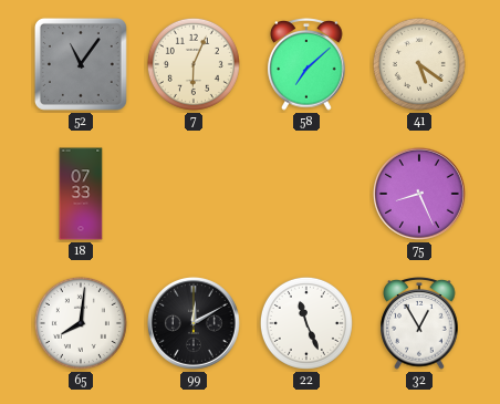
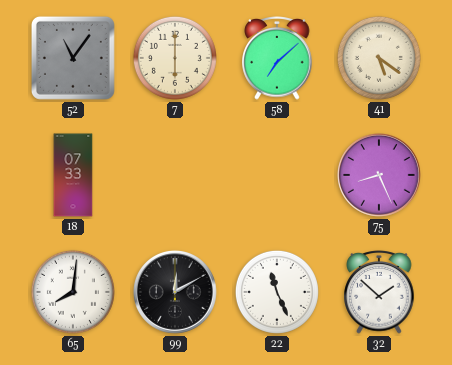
7: 6:04 -> 6:00 (175, 58)
32: 12:55 -> 1:52 (379, 292)
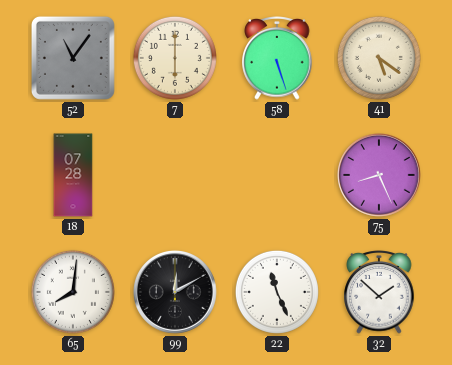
58: 7:08 -> 5:27 (277, 58)
18: 07:33 -> 07:28 (73, 175)
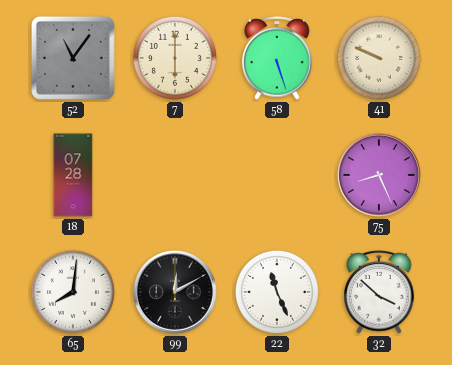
41: 5:21 -> 9:49 (379, 58)
32: 1:52 -> 3:52 (379, 292)
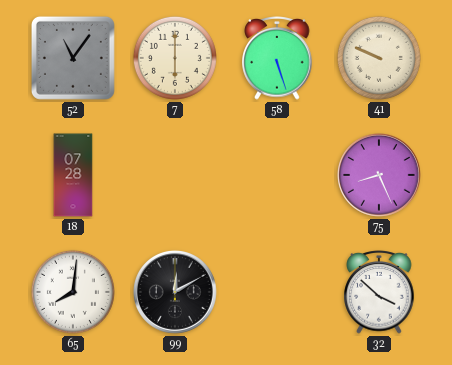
22: 11:26 -> none (277, 292)
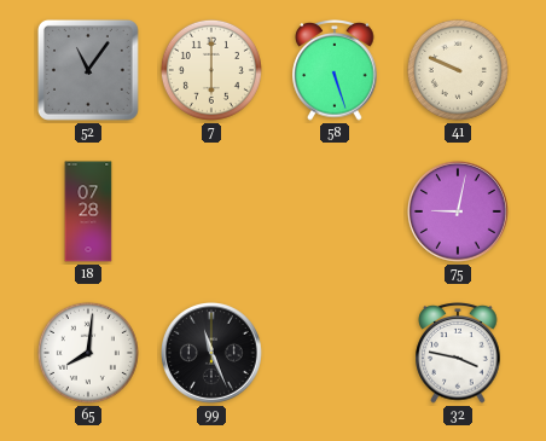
75: 8:26 -> 9:02 (458, 211)
99: 12:10 -> 11:26 (211, 353)
32: 3:52 -> 3:47 (458, 353)
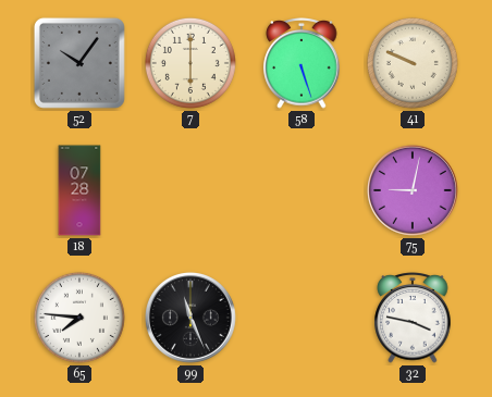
52: 11:06 -> 10:06 (79, 63)
65: 8:01 -> 7:46 (79, 318)
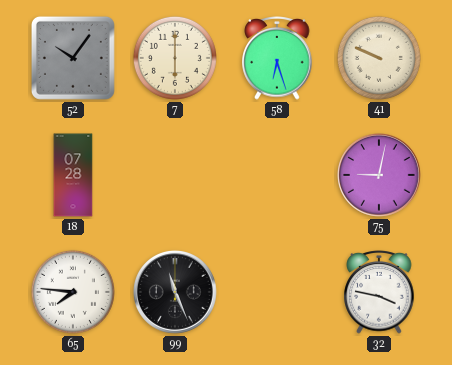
58: 5:27 -> 6:27 (277, 58)
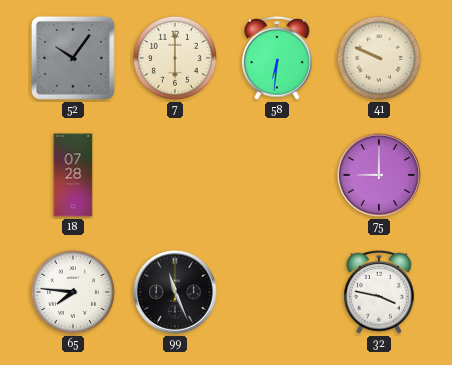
58: 6:27 -> 6:31 (277, 58)
75: 9:02 -> 9:00 (379, 175)
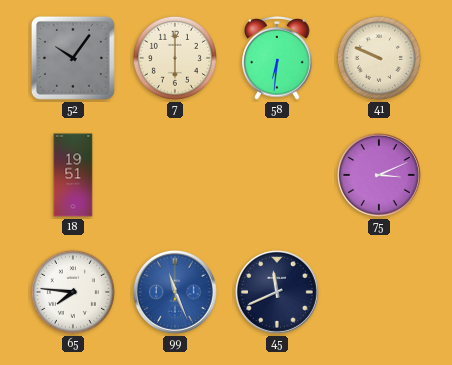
18: 07:28 -> 19:51 (73, 175)
75: 9:00 -> 3:11 (379, 175)
99 dial: black -> blue (175, 292)
45: none -> 11:41 (277, 292)
32: 3:47 -> none (379, 292)
